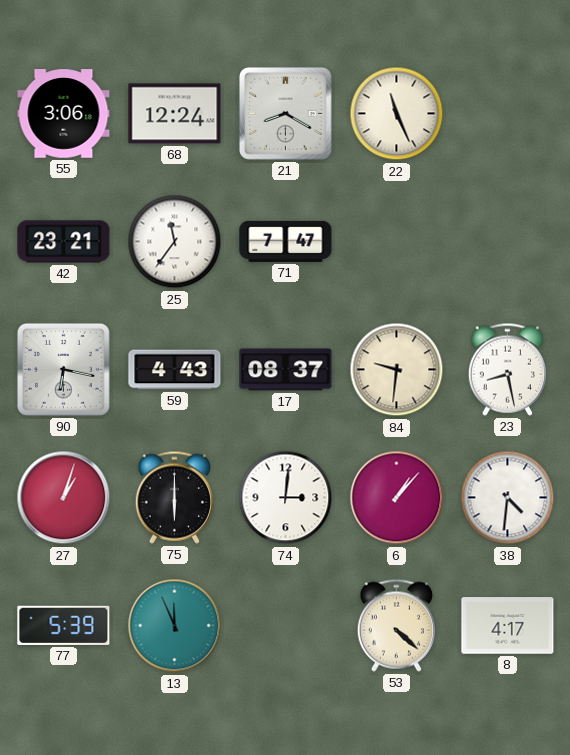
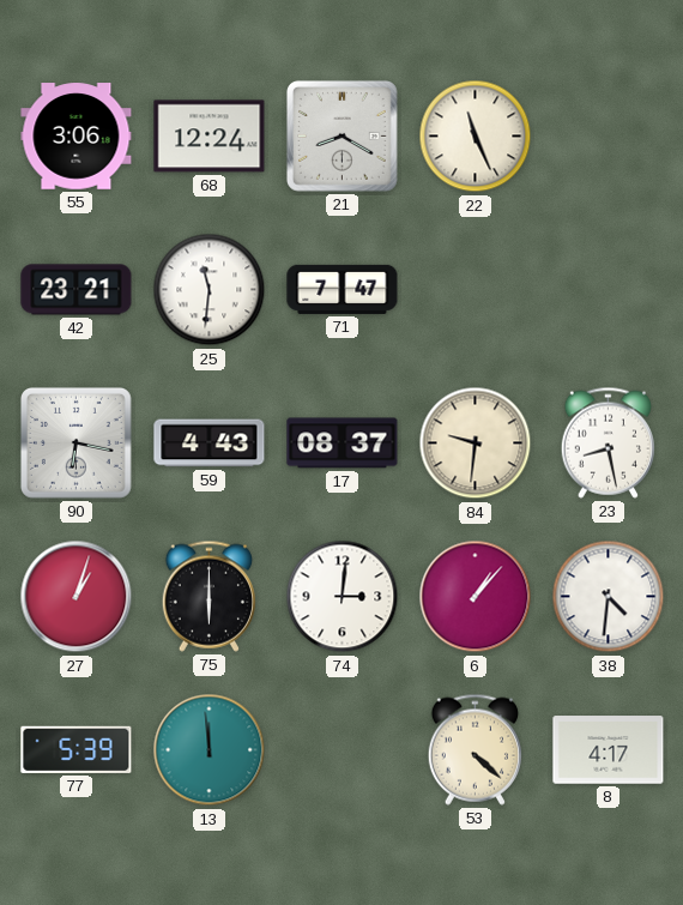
25: 11:36 -> 11:31 (210, 290)
13: 11:56 -> 11:59 (210, 750)
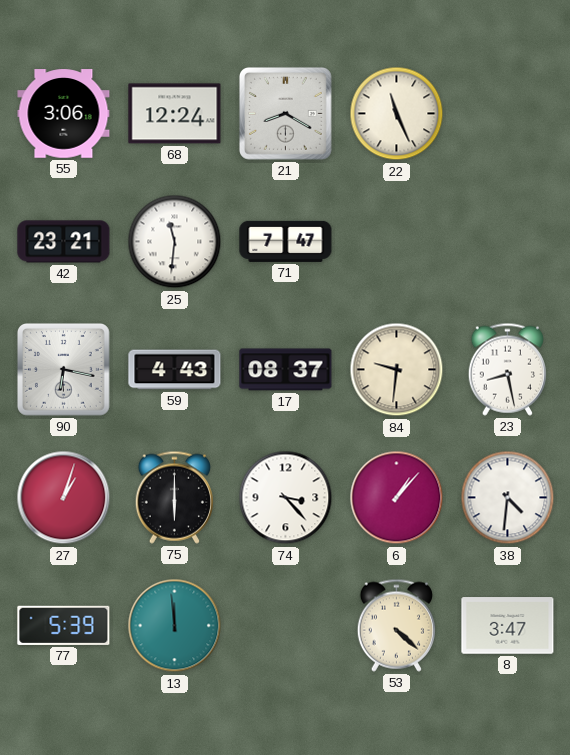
74: 3:01 -> 3:23 (286, 498)
8: 4:17 -> 3:47 (508, 626)
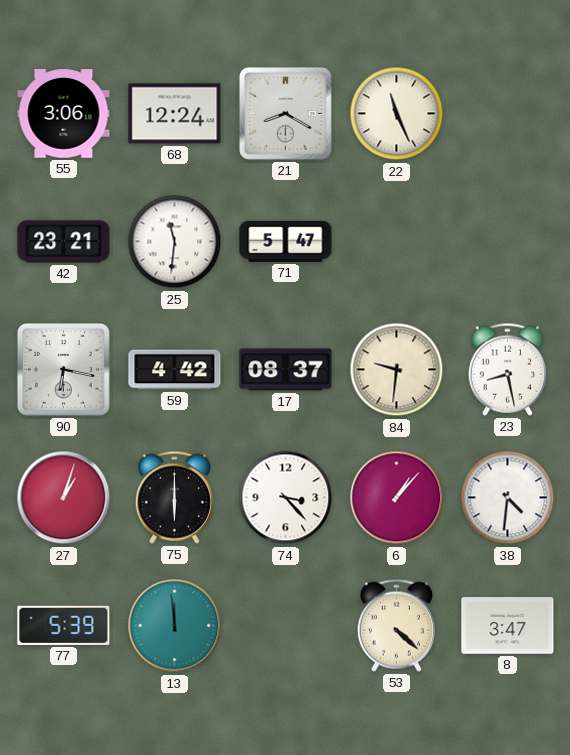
71: 7:47 -> 5:47 (286, 241)
59: 4:43 -> 4:42 (175, 370)
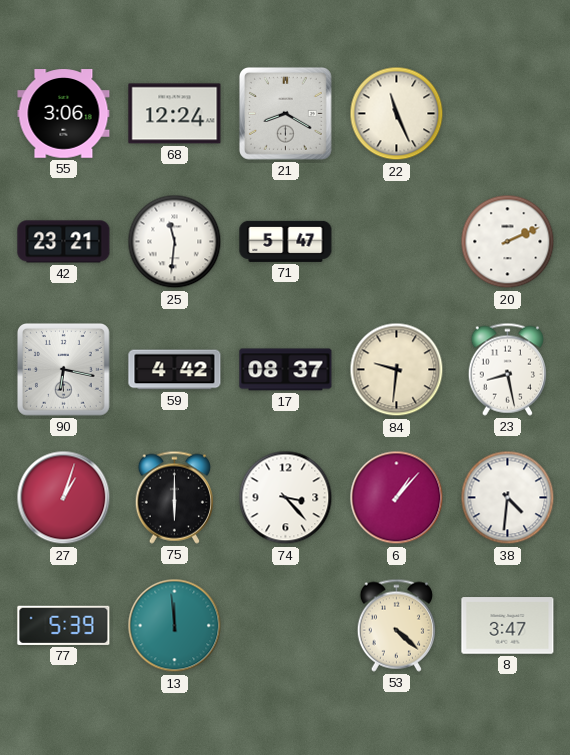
20: none -> 2:11 (508, 242)
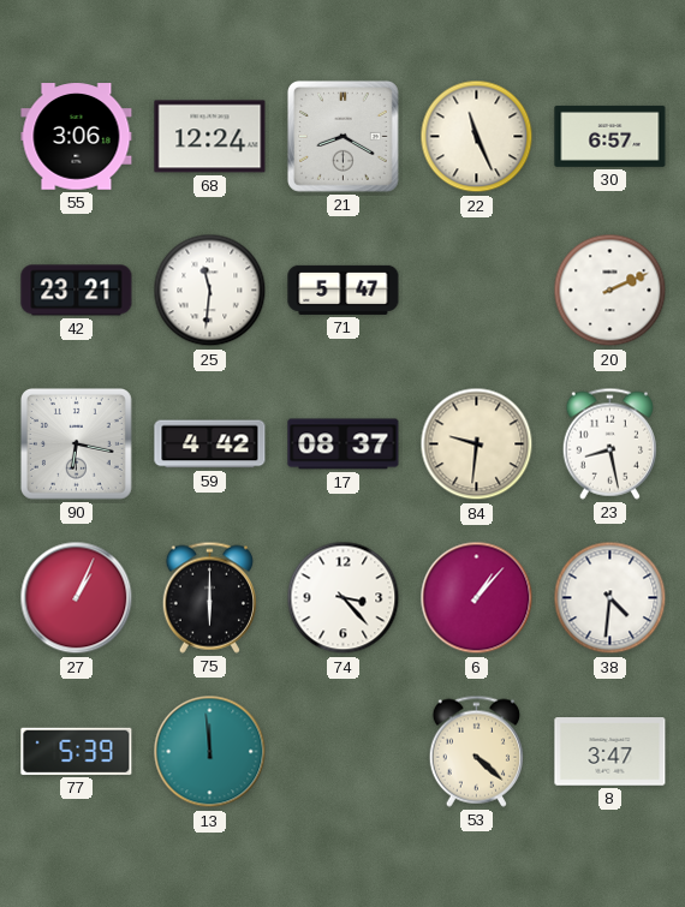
30: none -> 6:57 (610, 136)
27: 1:03 -> 1:04 (77, 598)
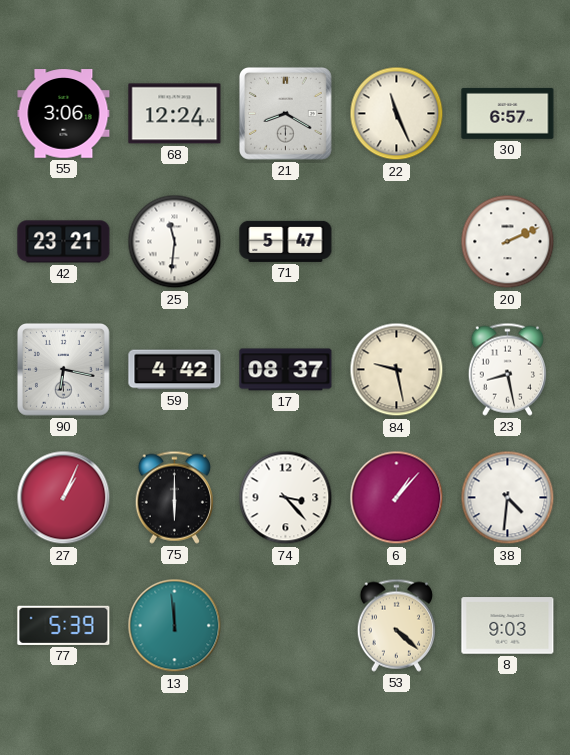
84: 9:31 -> 9:28 (397, 370)
8: 3:47 -> 9:03 (508, 626)
